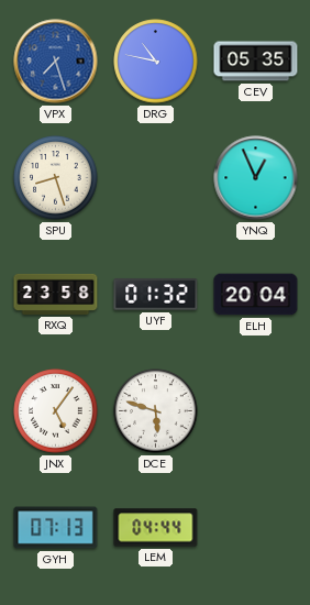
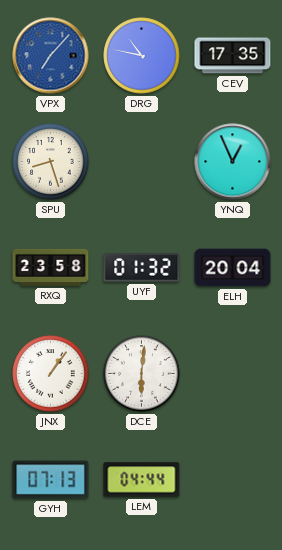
VPX: 7:27 -> 7:07 (51, 56)
CEV: 05:35 -> 17:35 (233, 56)
JNX: 5:06 -> 1:06 (51, 374)
DCE: 5:48 -> 6:01 (142, 374)
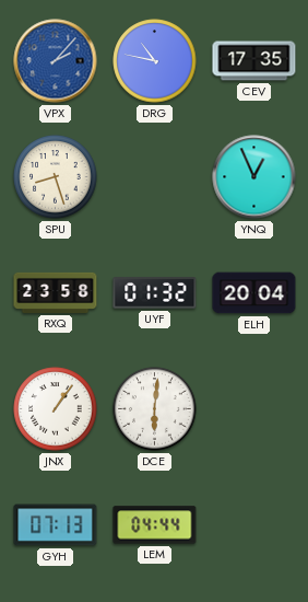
VPX: 7:07 -> 2:07 (56, 61)
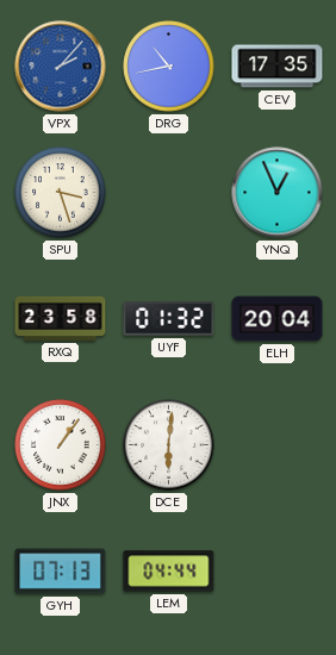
DRG: 10:47 -> 10:43 (169, 67)
SPU: 8:27 -> 3:27 (61, 193)
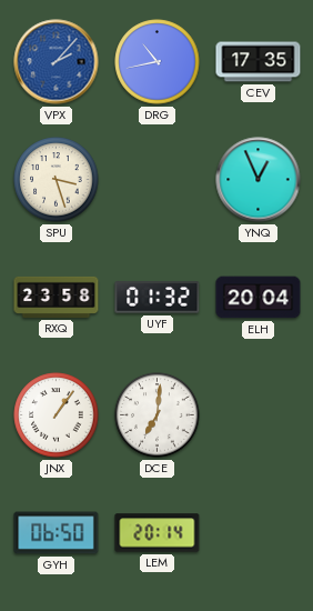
DCE: 6:01 -> 7:01 (158, 415)
GYH: 07:13 -> 06:50 (57, 533)
LEM: 04:44 -> 20:14 (158, 533)
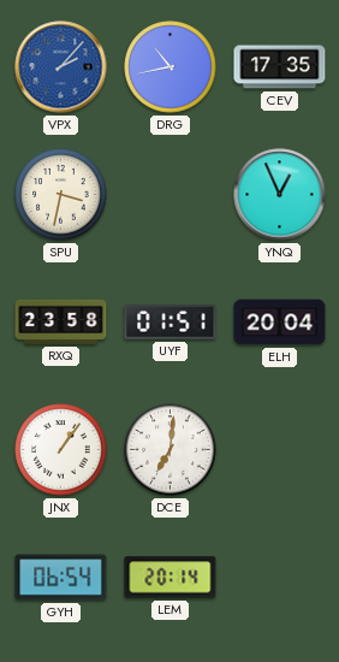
SPU: 3:27 -> 3:32 (61, 195)
UYF: 01:32 -> 01:51 (171, 323)
GYH: 06:50 -> 06:54 (61, 578)
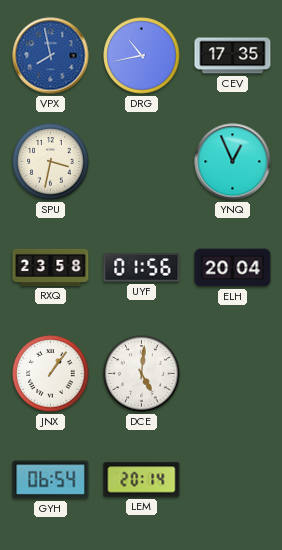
VPX: 2:07 -> 7:58 (51, 56)
UYF: 01:51 -> 01:56 (142, 268)
DCE: 7:01 -> 5:01 (142, 374)
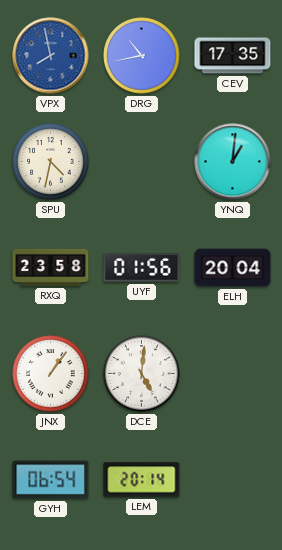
SPU: 3:32 -> 4:32 (51, 162)
YNQ: 12:56 -> 1:01 (233, 162)
